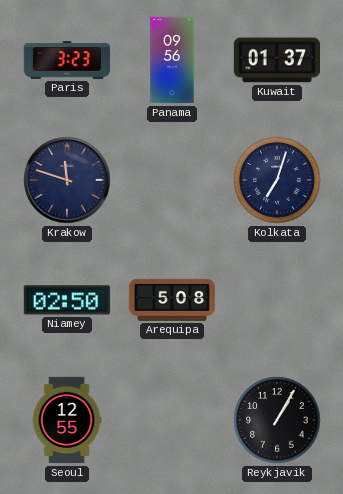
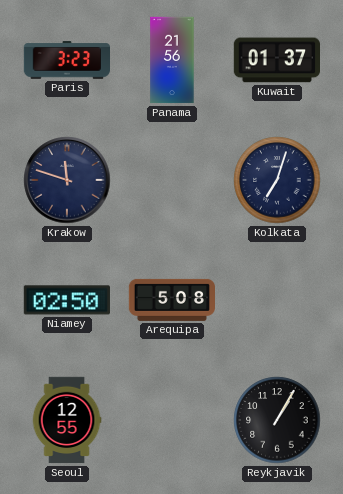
Panama: 09:56 -> 21:56 (172, 60)
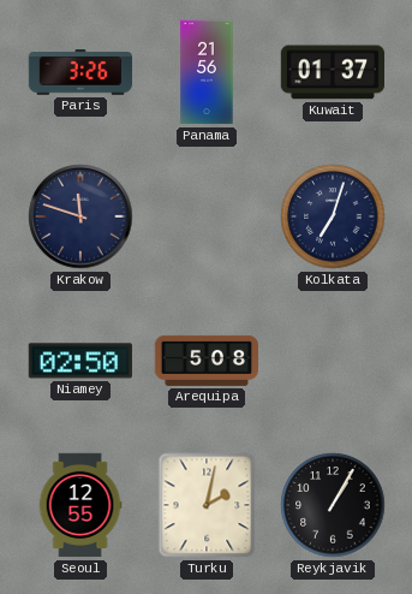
Paris: 3:23 -> 3:26 (79, 72)
Turku: none -> 2:02 (207, 505)
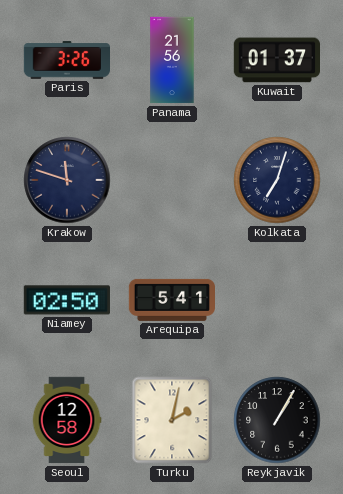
Arequipa: 5:08 -> 5:41 (171, 300)
Seoul: 12:55 -> 12:58 (67, 420)
